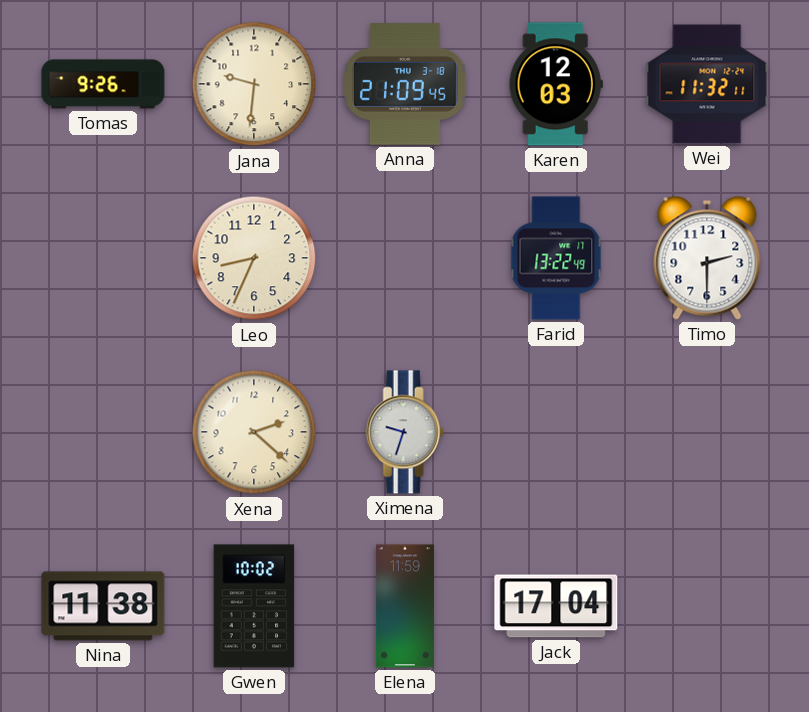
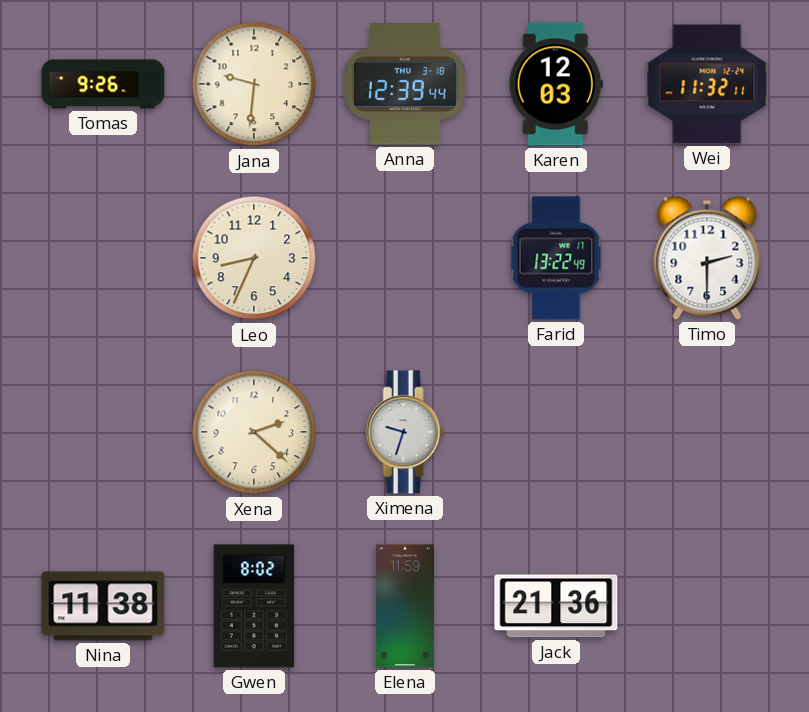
Anna: 21:09 -> 12:39 (405, 84)
Gwen: 10:02 -> 8:02 (254, 606)
Jack: 17:04 -> 21:36 (556, 606)
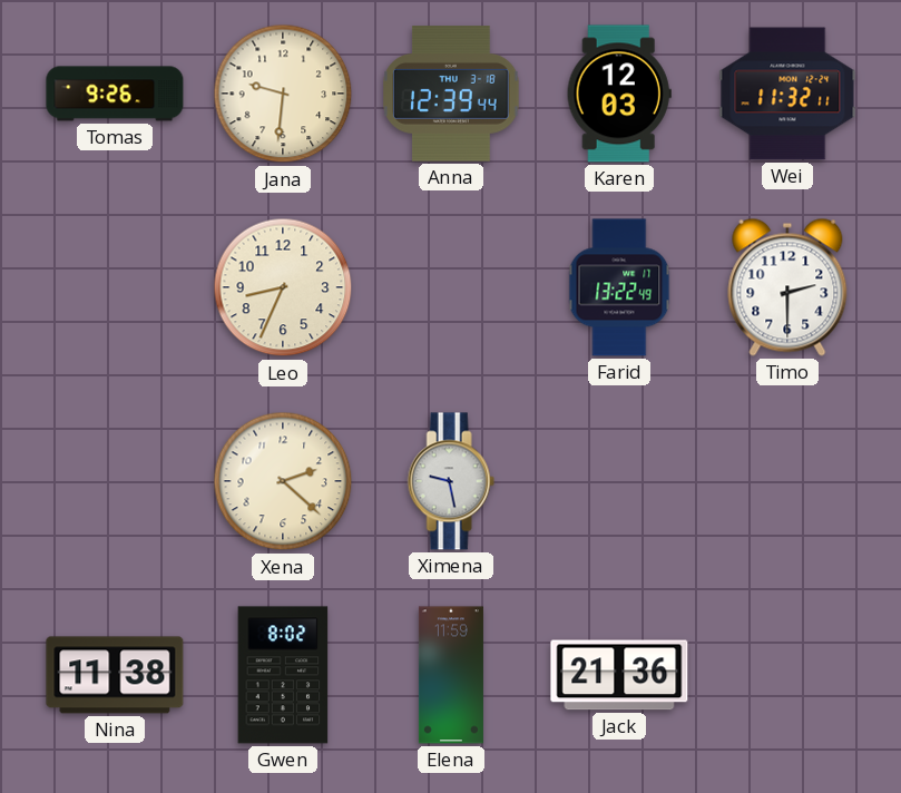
Ximena: 9:33 -> 9:28 (451, 481)
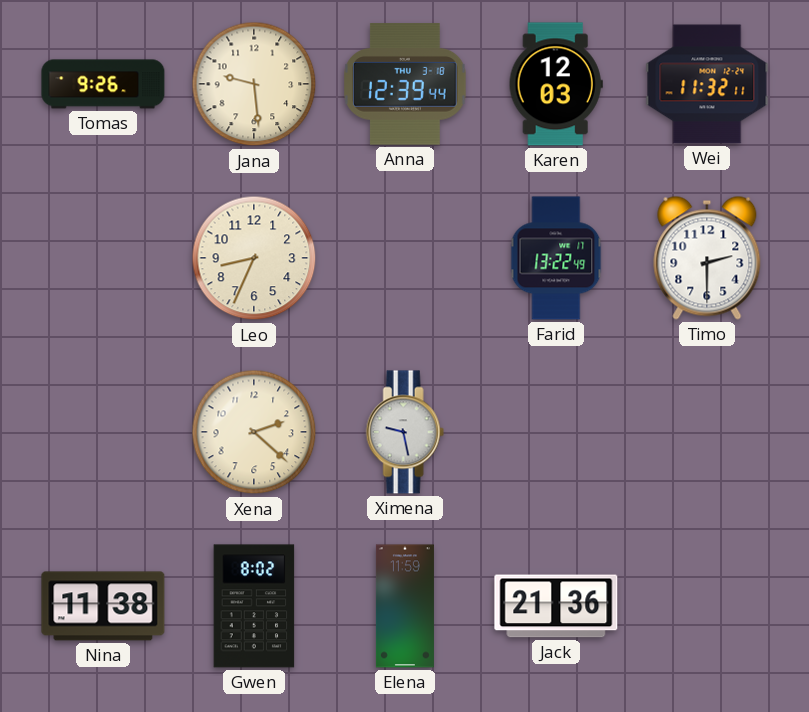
Jana: 9:31 -> 9:29 (254, 84)
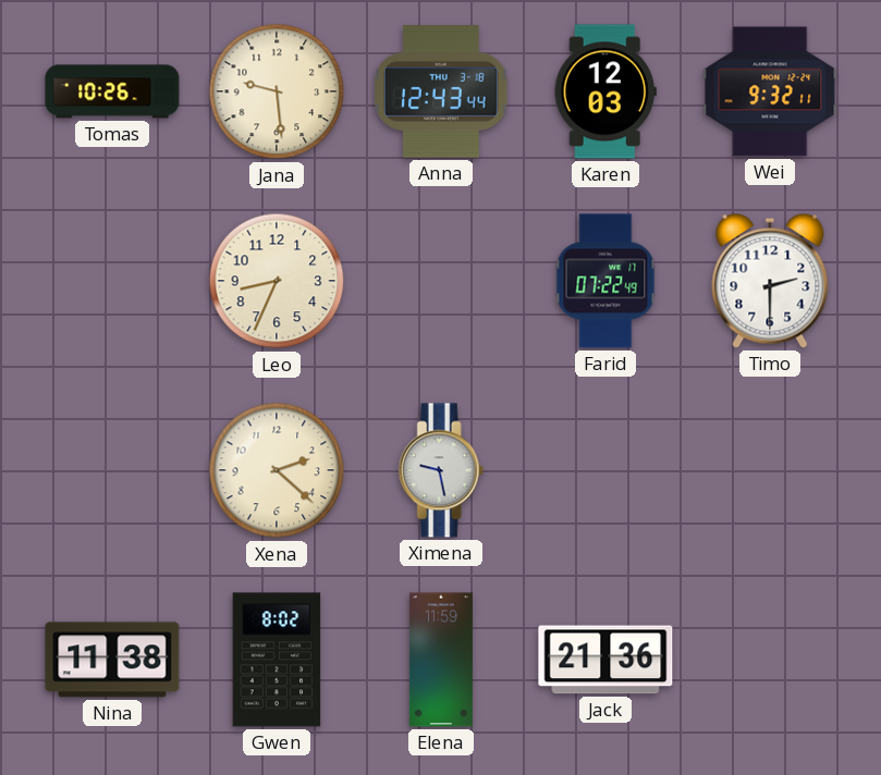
Tomas: 9:26 -> 10:26 (112, 91)
Anna: 12:39 -> 12:43 (441, 91)
Wei: 11:32 -> 9:32 (770, 91)
Farid: 13:22 -> 07:22 (605, 281)
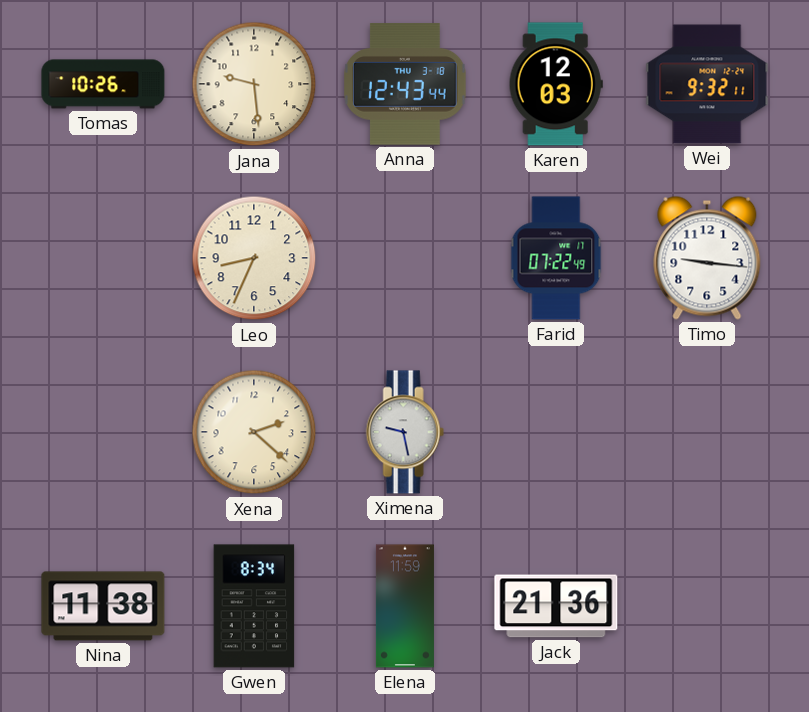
Timo: 2:30 -> 9:16 (707, 258)
Gwen: 8:02 -> 8:34 (254, 606)
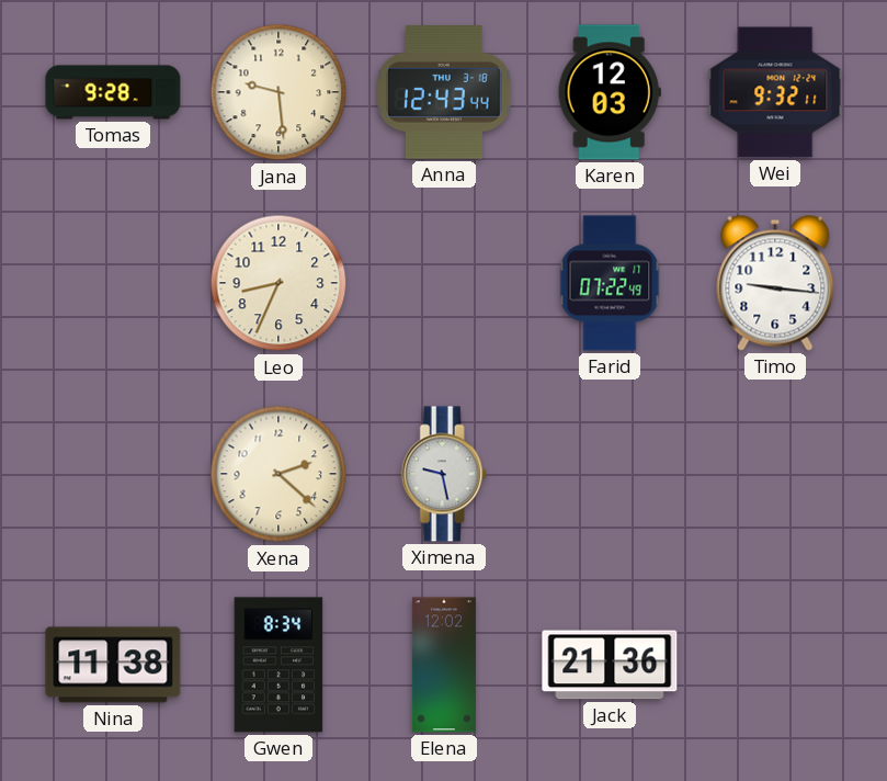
Tomas: 10:26 -> 9:28 (113, 92)
Elena: 11:59 -> 12:02 (444, 665)
